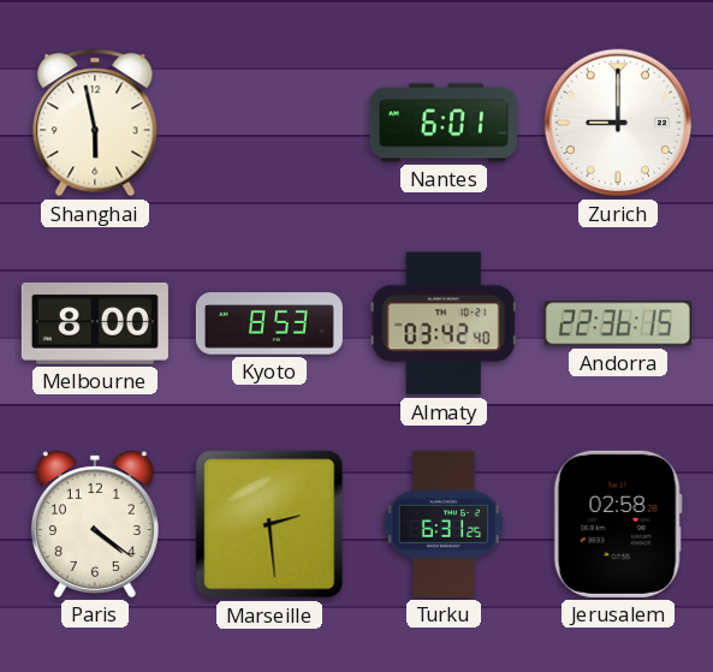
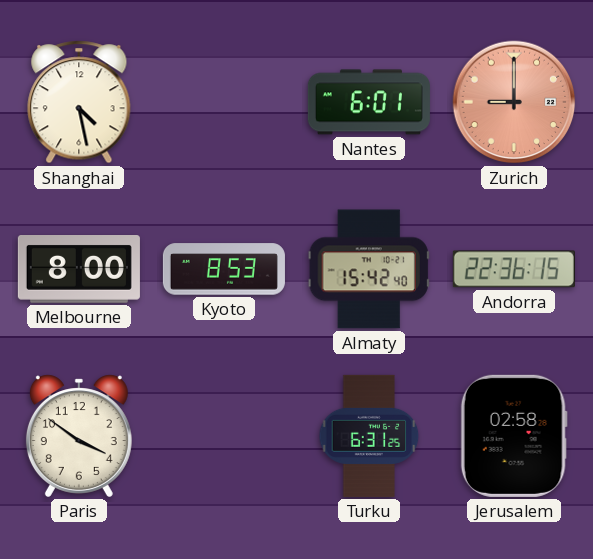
Shanghai: 5:58 -> 4:28 (79, 102)
Zurich dial: white -> salmon (514, 102)
Almaty: 03:42 -> 15:42 (369, 269)
Paris: 4:21 -> 3:51 (79, 436)
Marseille: 2:29 -> none (269, 524)
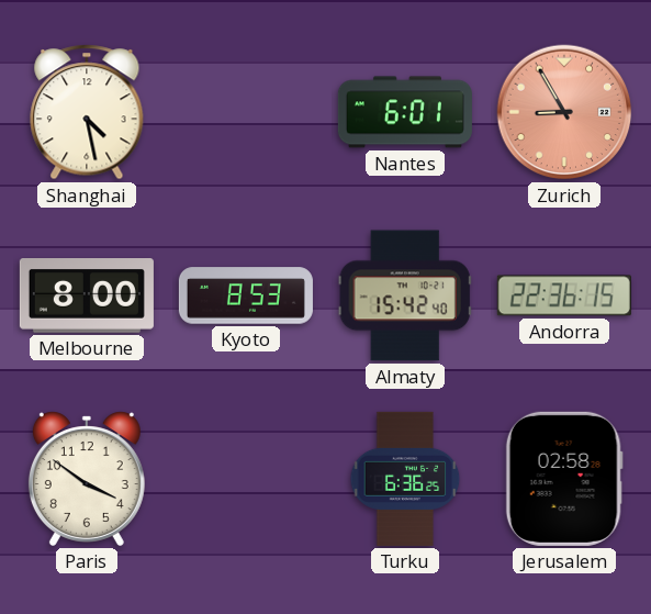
Zurich: 9:00 -> 8:55 (564, 112)
Turku: 6:31 -> 6:36 (405, 479)
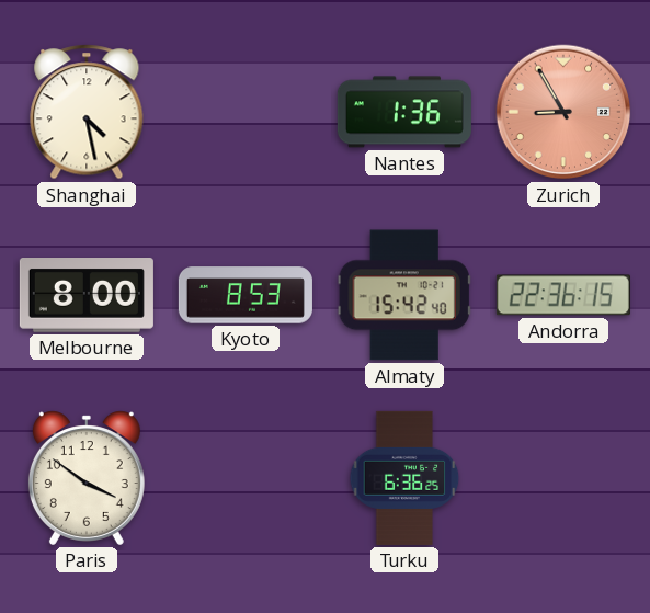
Nantes: 6:01 -> 1:36 (404, 112)
Jerusalem: 02:58 -> none (564, 479)
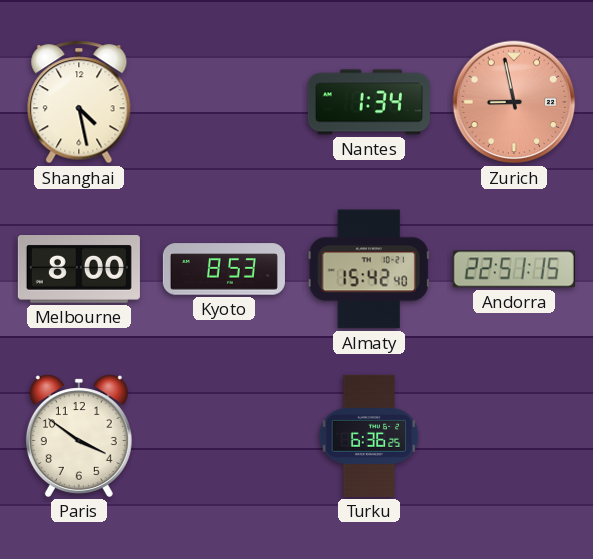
Nantes: 1:36 -> 1:34 (369, 102)
Zurich: 8:55 -> 8:58 (514, 102)
Andorra: 22:36 -> 22:51 (514, 269)
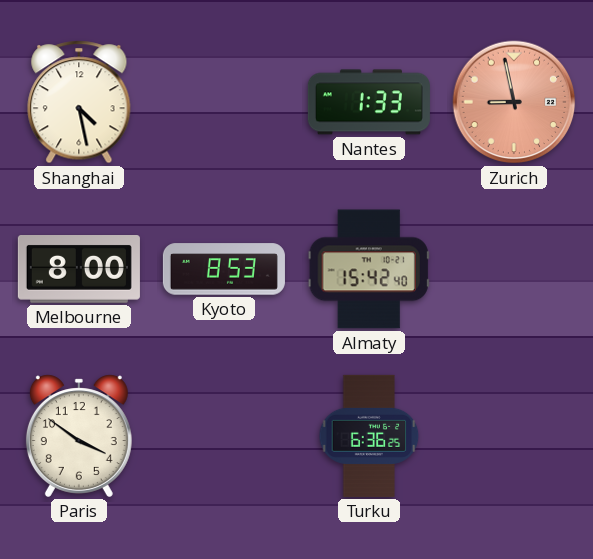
Nantes: 1:34 -> 1:33 (369, 102)
Andorra: 22:51 -> none (514, 269)
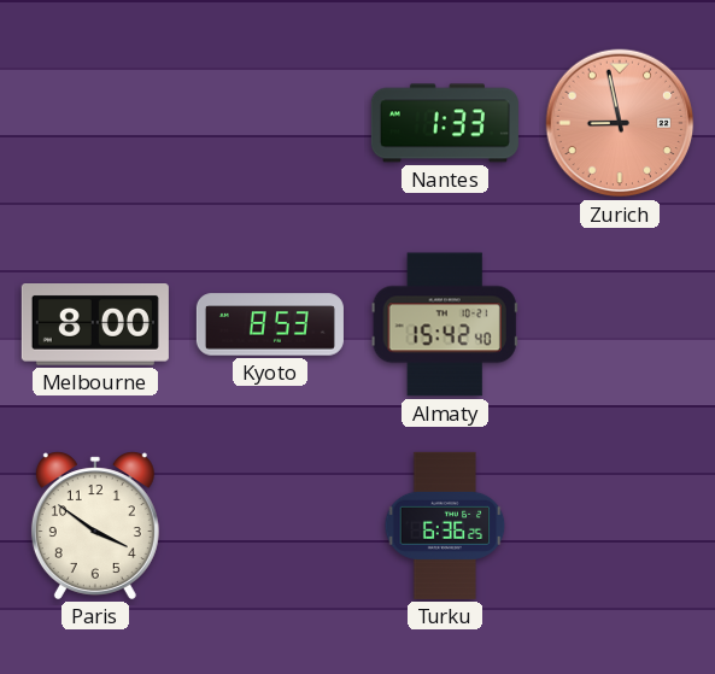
Shanghai: 4:28 -> none (79, 102)
